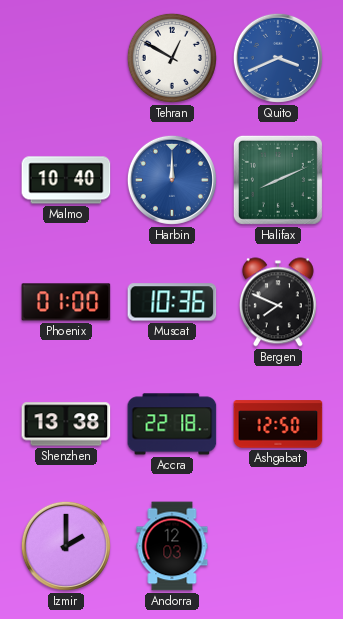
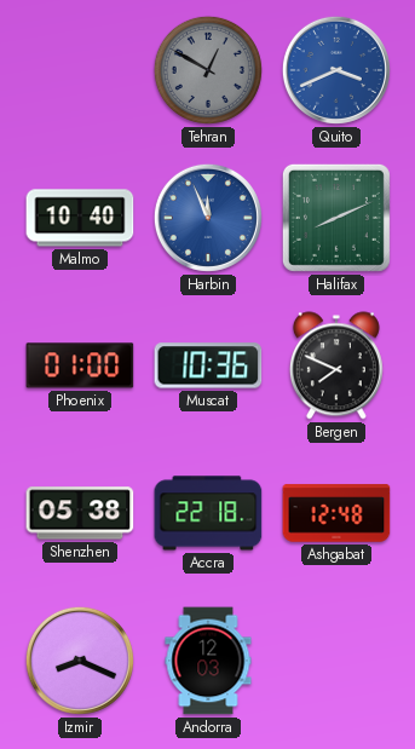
Tehran dial: white -> grey (208, 70)
Harbin: 12:00 -> 11:56 (208, 218)
Shenzhen: 13:38 -> 05:38 (80, 513)
Ashgabat: 12:50 -> 12:48 (336, 513)
Izmir: 2:00 -> 8:19 (80, 661)
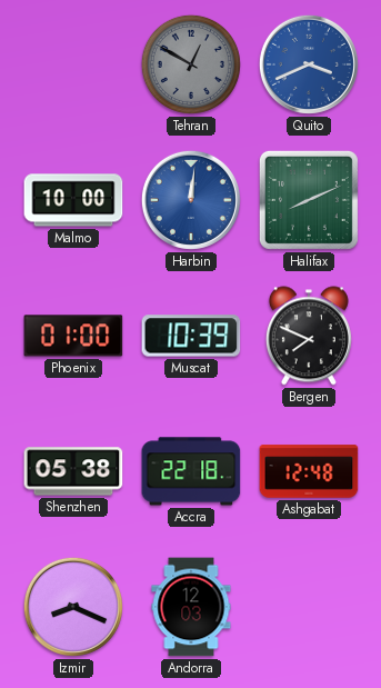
Malmo: 10:40 -> 10:00 (73, 200)
Harbin: 11:56 -> 12:01 (191, 200)
Muscat: 10:36 -> 10:39 (191, 336)
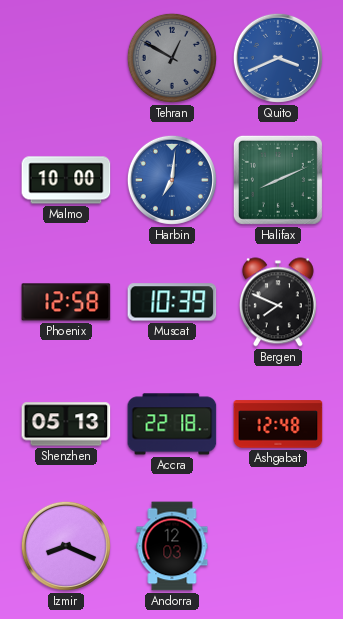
Harbin: 12:01 -> 7:01 (172, 180)
Phoenix: 01:00 -> 12:58 (66, 302)
Shenzhen: 05:38 -> 05:13 (66, 424)
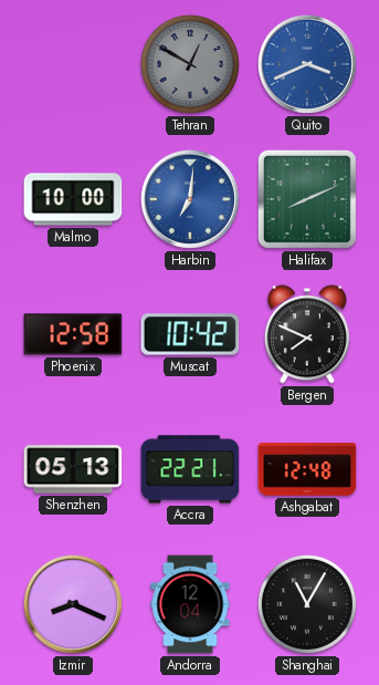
Muscat: 10:39 -> 10:42 (190, 334)
Accra: 22:18 -> 22:21 (190, 469)
Andorra: 12:03 -> 12:04 (190, 604)
Shanghai: none -> 11:05 (307, 604)
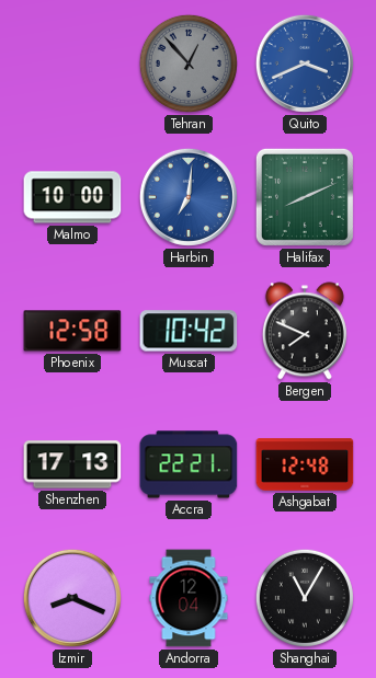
Tehran: 12:50 -> 12:53 (189, 64)
Shenzhen: 05:13 -> 17:13 (72, 464)
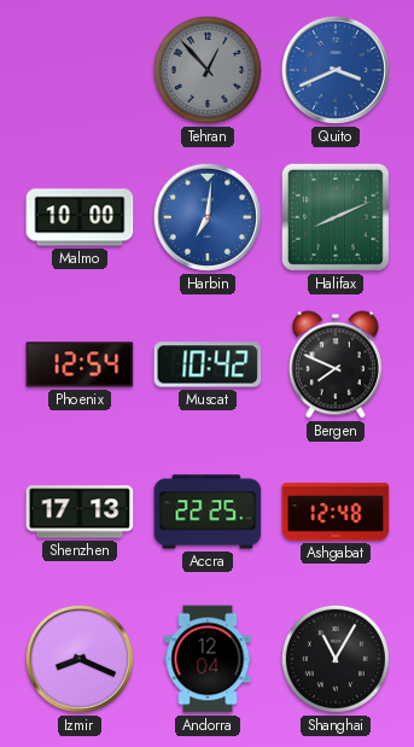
Phoenix: 12:58 -> 12:54 (80, 364)
Accra: 22:21 -> 22:25 (208, 512)
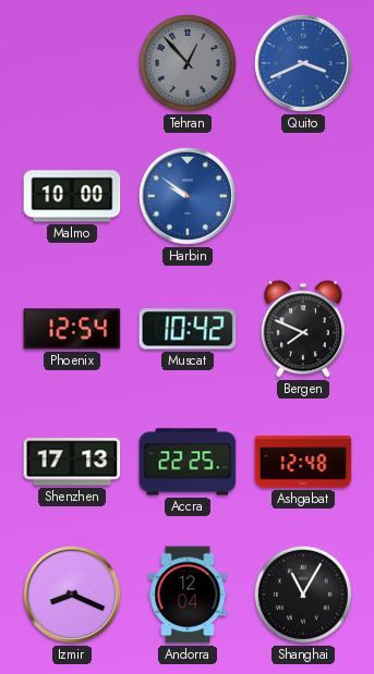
Harbin: 7:01 -> 9:51 (188, 196)
Halifax: 8:11 -> none (336, 217)
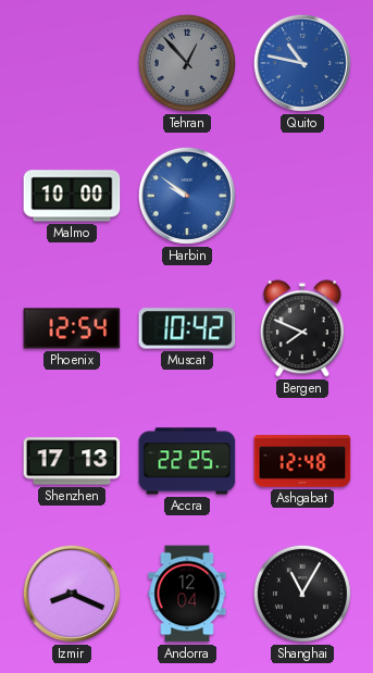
Quito: 3:41 -> 10:47 (302, 63)
